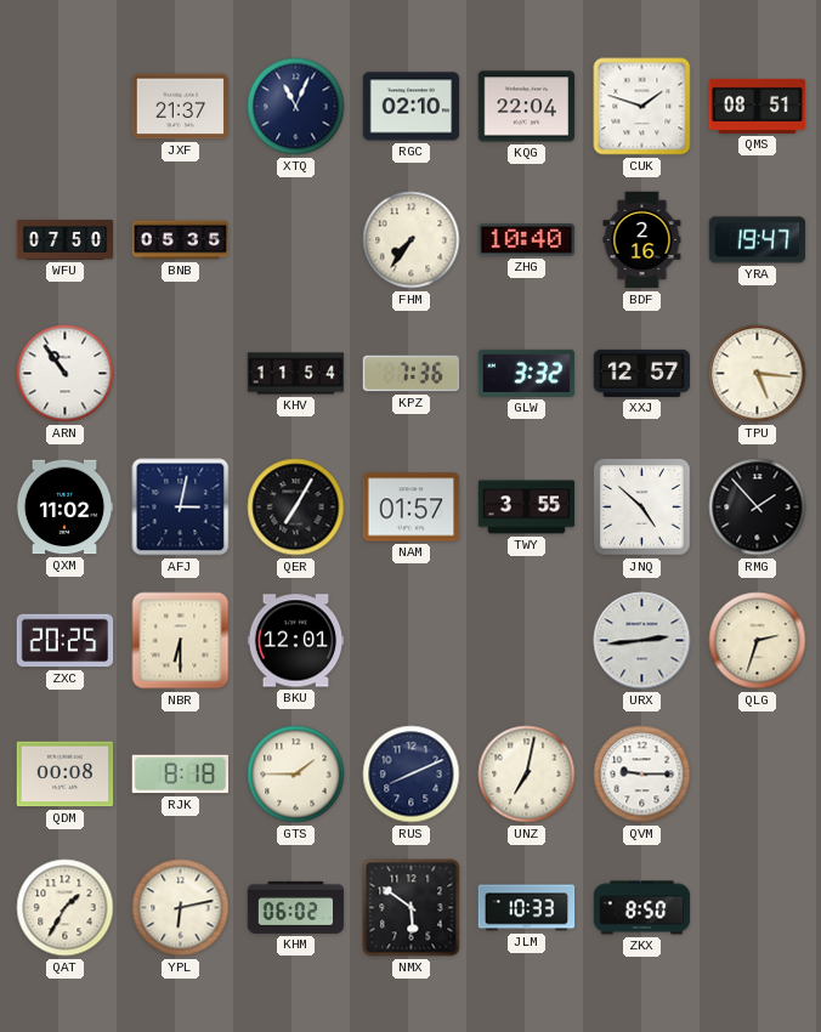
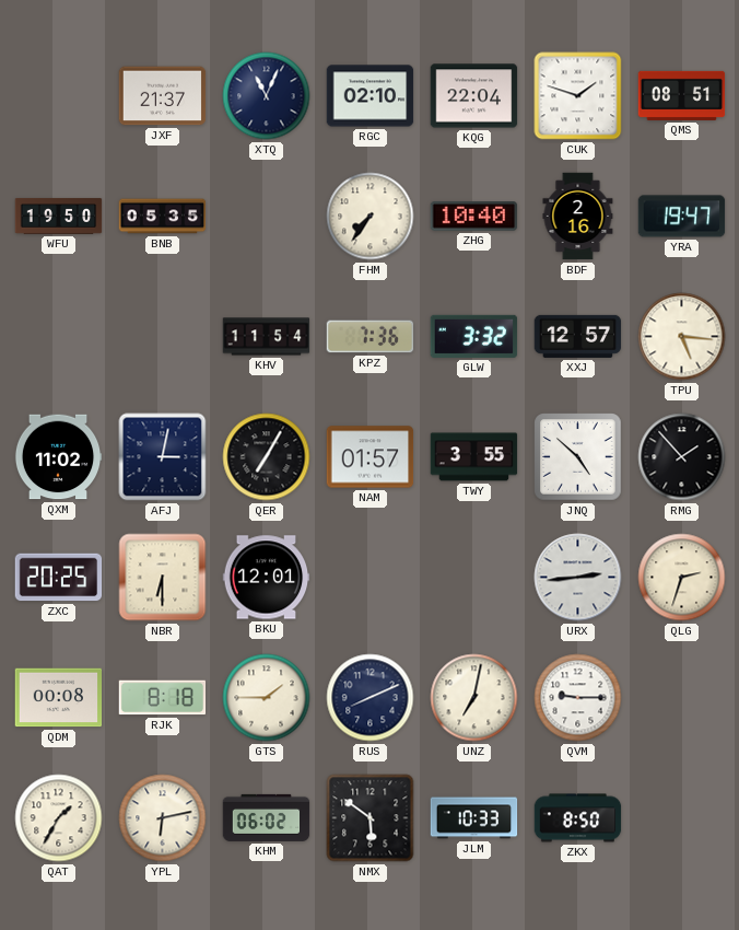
WFU: 07:50 -> 19:50 (59, 216)
ARN: 10:54 -> none (66, 374)
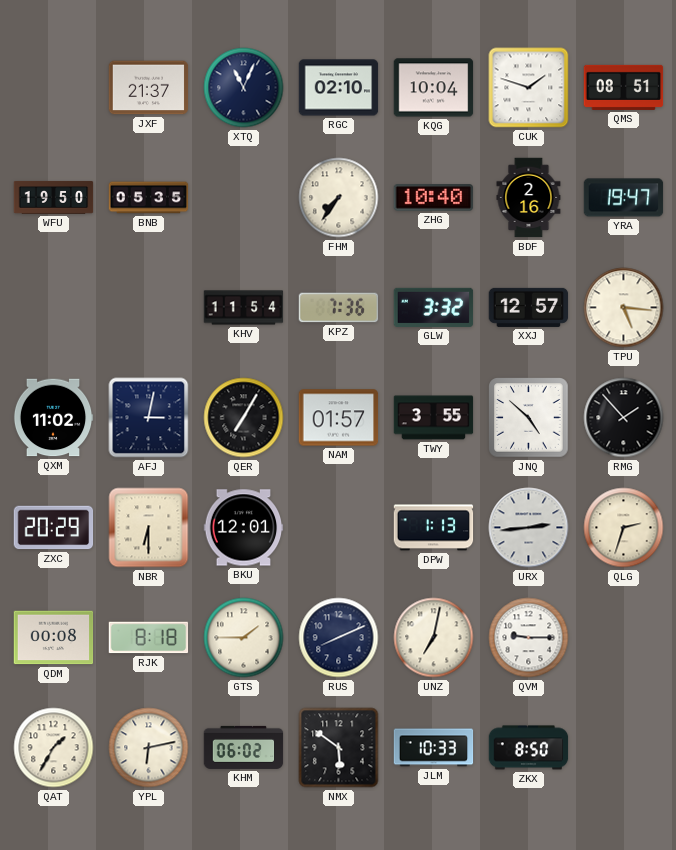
KQG: 22:04 -> 10:04 (434, 88)
ZXC: 20:25 -> 20:29 (54, 528)
DPW: none -> 1:13 (434, 528)
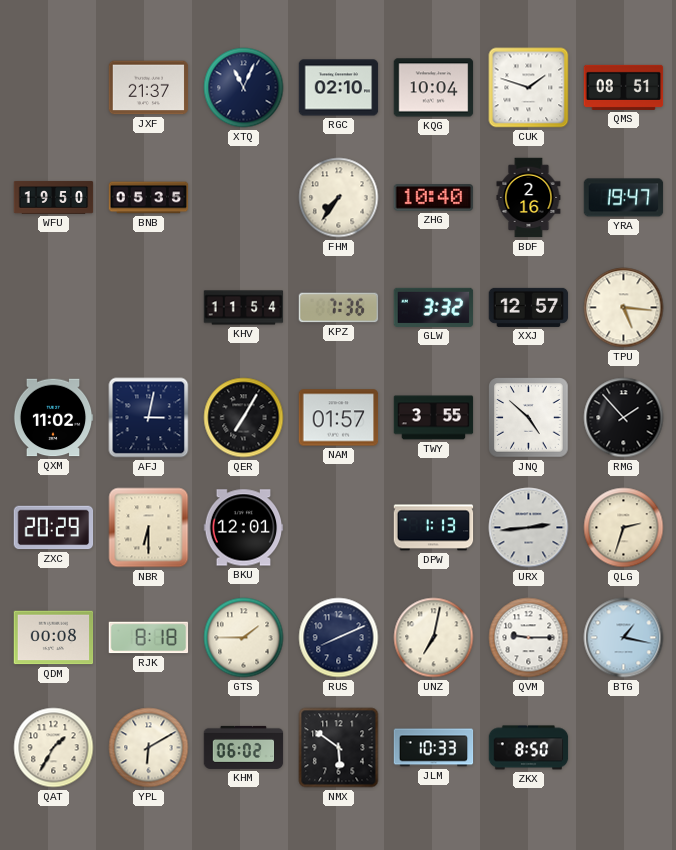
BTG: none -> 1:17 (624, 638)
YPL: 6:13 -> 6:10 (149, 748)
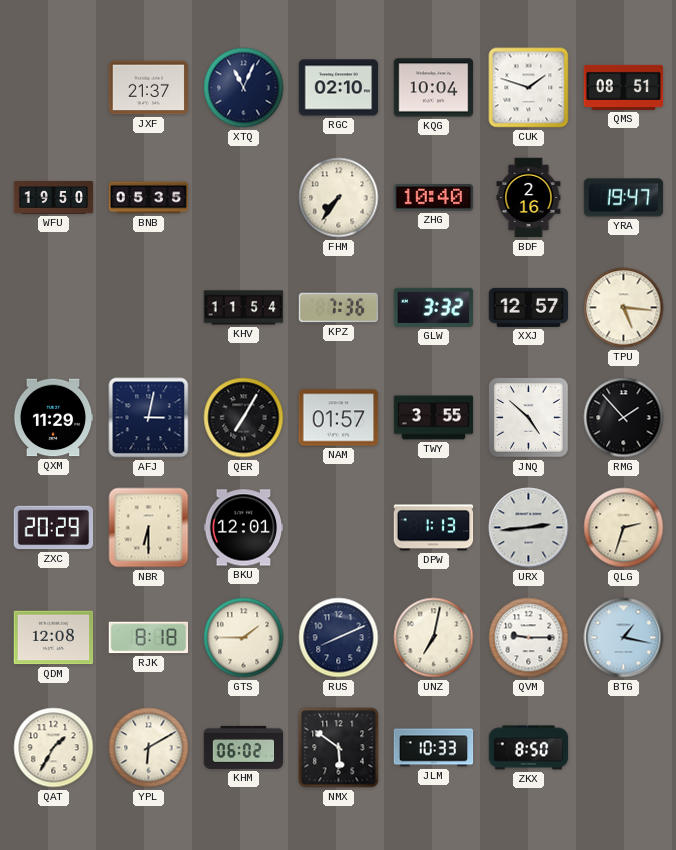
QXM: 11:02 -> 11:29 (53, 418)
QDM: 00:08 -> 12:08 (54, 638)
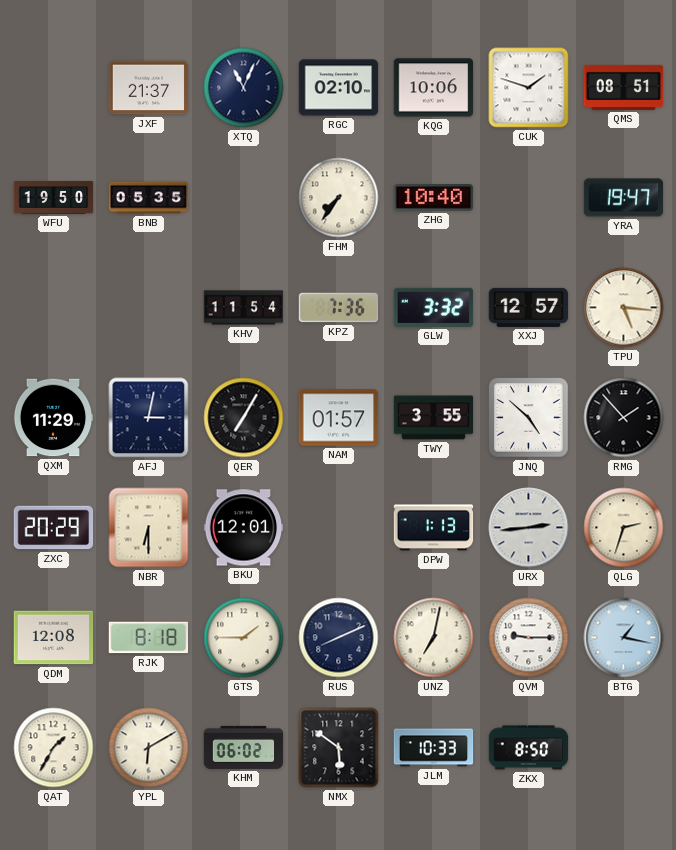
KQG: 10:04 -> 10:06 (434, 88)
BDF: 2:16 -> none (529, 198)
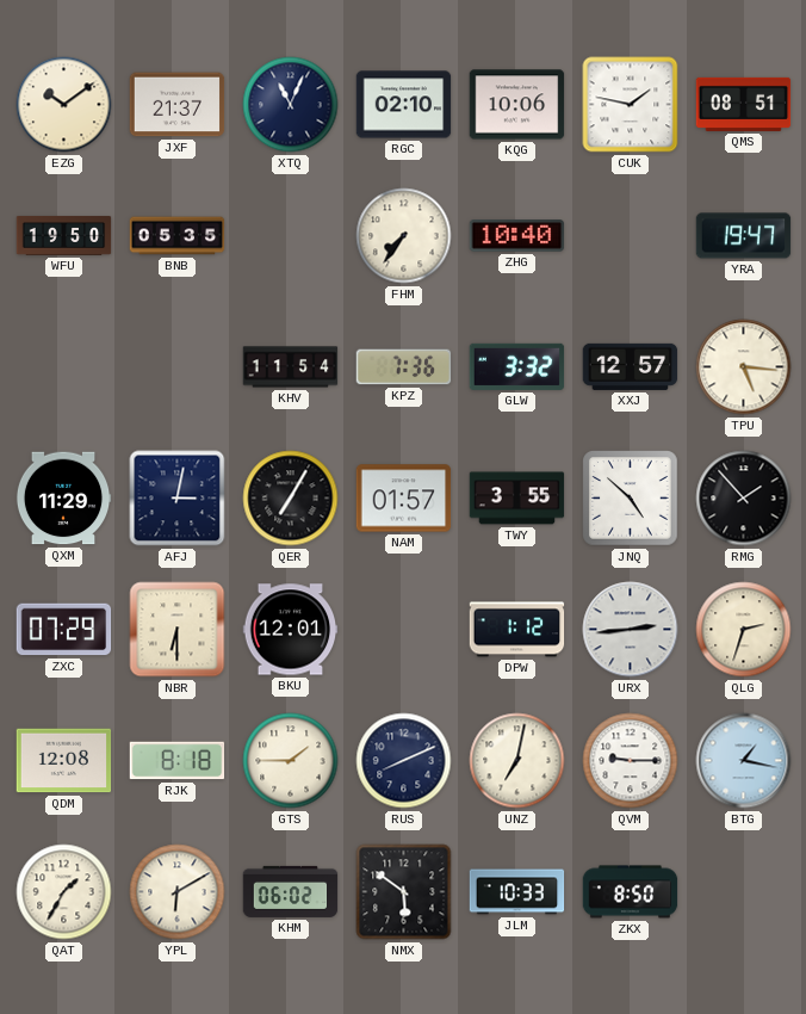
EZG: none -> 10:09 (64, 105)
CUK: 1:48 -> 1:47 (631, 105)
ZXC: 20:29 -> 07:29 (64, 630)
DPW: 1:13 -> 1:12 (517, 630)
